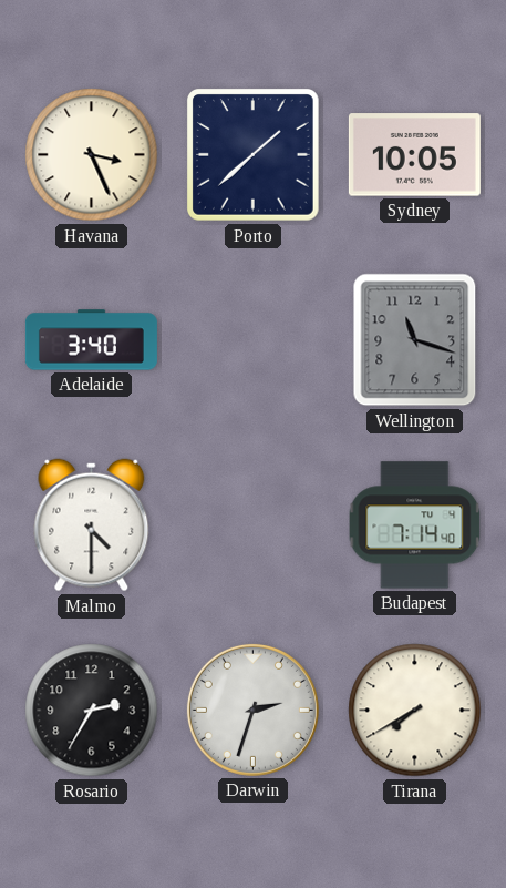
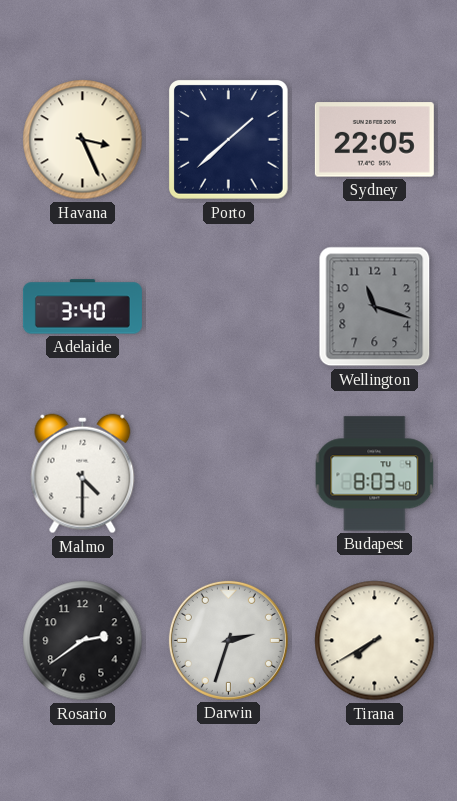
Sydney: 10:05 -> 22:05 (374, 140)
Budapest: 7:14 -> 8:03 (375, 474)
Rosario: 2:35 -> 2:39 (83, 641)
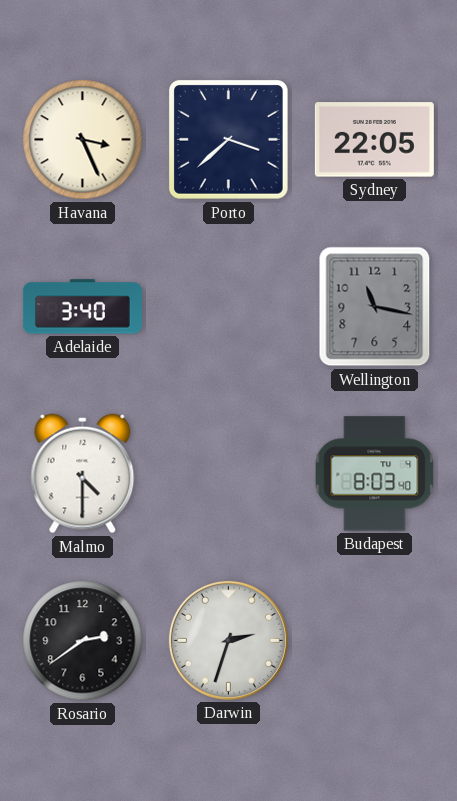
Porto: 1:38 -> 3:38 (229, 140)
Wellington: 11:18 -> 11:17 (375, 307)
Tirana: 7:40 -> none (375, 641)
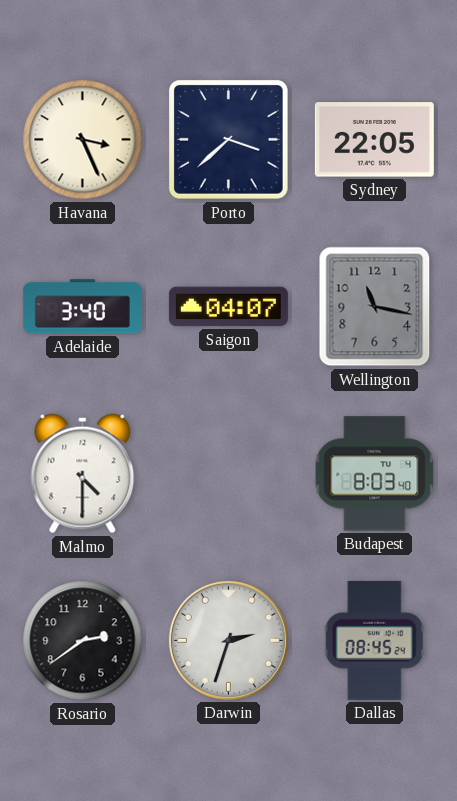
Saigon: none -> 04:07 (228, 307)
Dallas: none -> 08:45 (374, 640)
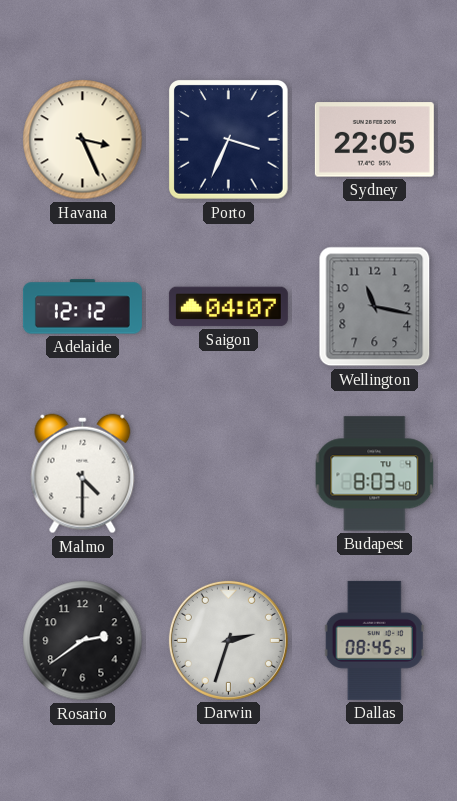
Porto: 3:38 -> 3:34 (229, 140)
Adelaide: 3:40 -> 12:12 (82, 307)
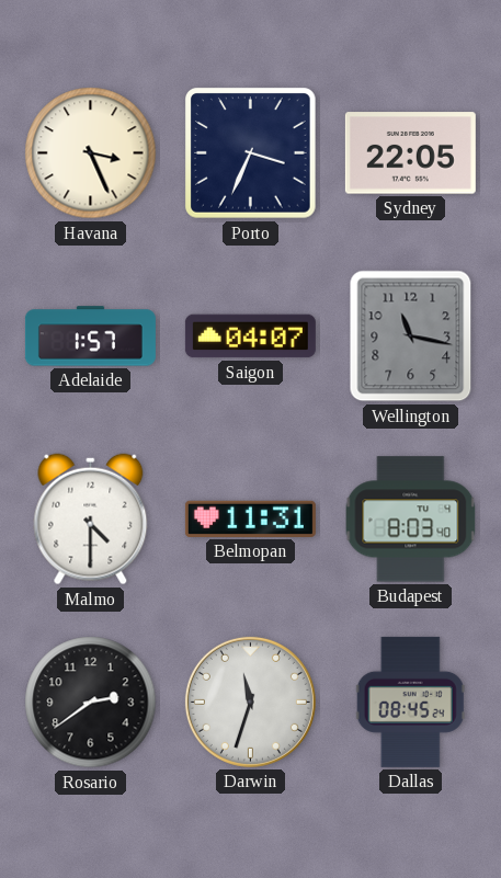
Adelaide: 12:12 -> 1:57 (90, 337)
Belmopan: none -> 11:31 (250, 518)
Darwin: 2:33 -> 11:33 (250, 702)
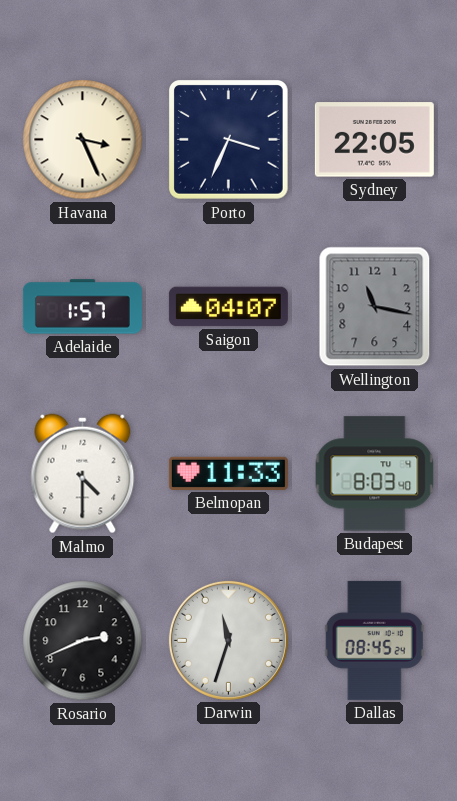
Belmopan: 11:31 -> 11:33 (228, 473)
Rosario: 2:39 -> 2:41 (83, 641)
